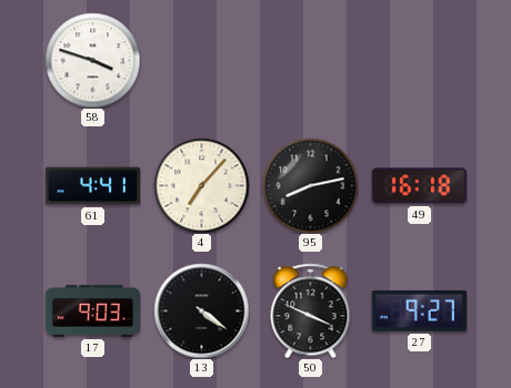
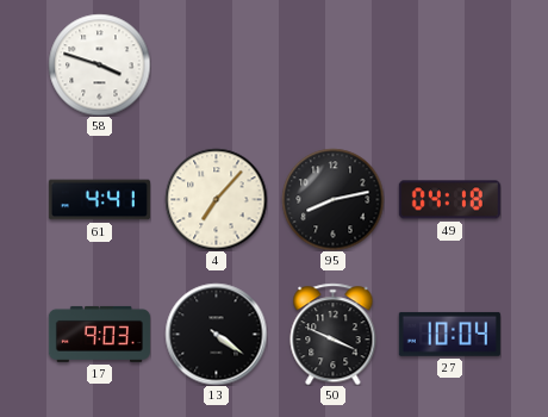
49: 16:18 -> 04:18 (449, 200)
27: 9:27 -> 10:04 (449, 334)
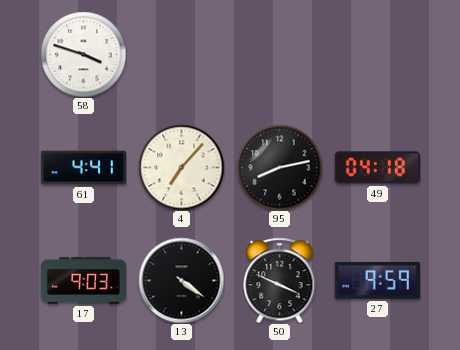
27: 10:04 -> 9:59 (377, 280)
